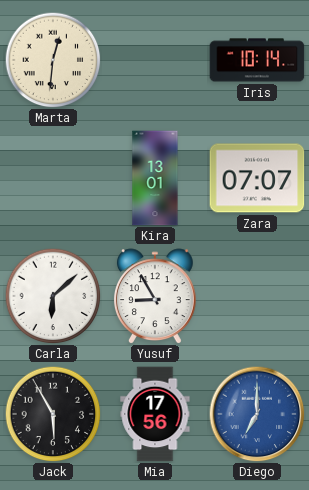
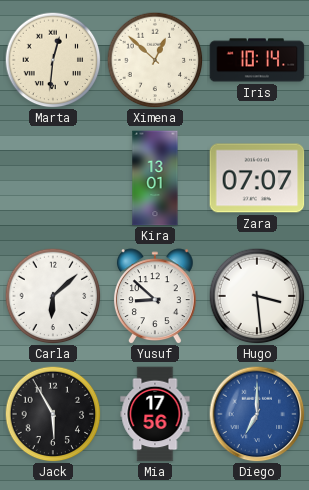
Ximena: none -> 12:52 (155, 60)
Yusuf: 8:55 -> 8:52 (155, 296)
Hugo: none -> 3:29 (257, 296)
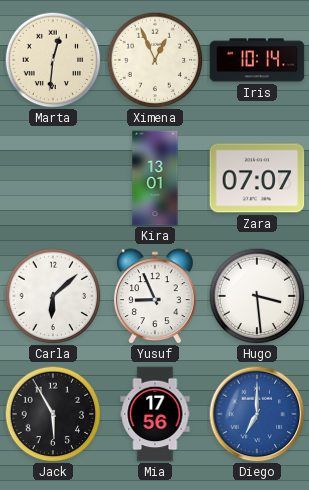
Ximena: 12:52 -> 12:56 (155, 60)
Yusuf: 8:52 -> 8:56 (155, 296)
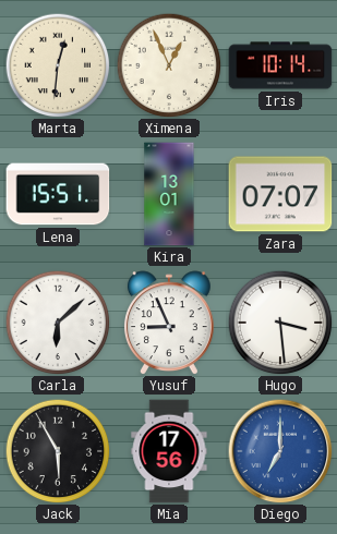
Lena: none -> 15:51 (58, 194)
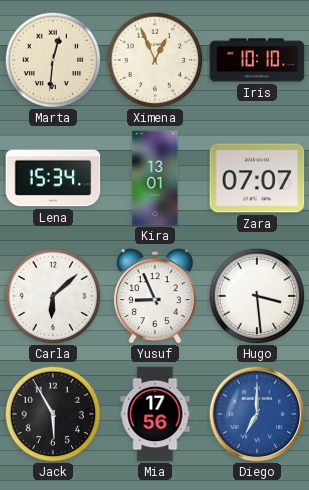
Iris: 10:14 -> 10:10 (257, 60)
Lena: 15:51 -> 15:34 (53, 178)
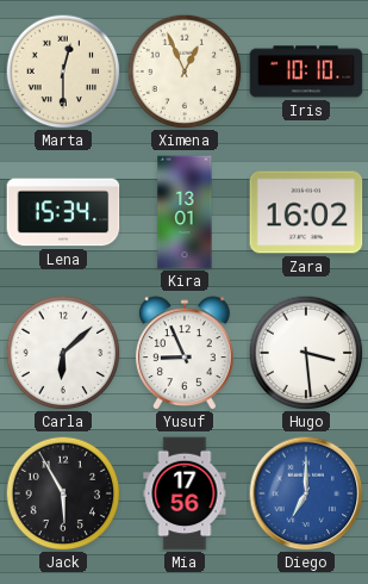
Marta: 12:31 -> 12:30 (63, 72)
Zara: 07:07 -> 16:02 (306, 212)
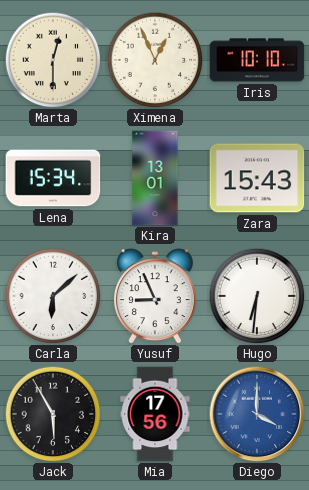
Zara: 16:02 -> 15:43 (257, 178)
Hugo: 3:29 -> 6:31 (257, 296)
Diego: 7:00 -> 4:00 (257, 414)
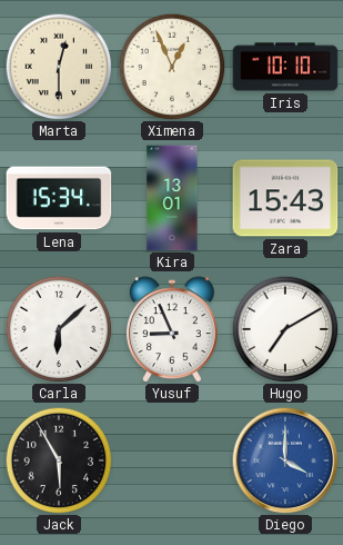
Hugo: 6:31 -> 7:10 (285, 329)
Mia: 17:56 -> none (155, 414)
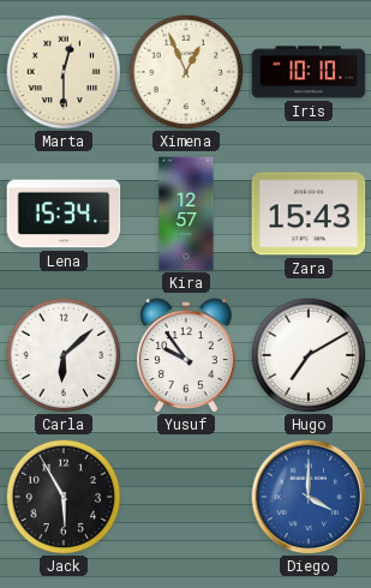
Kira: 13:01 -> 12:57 (186, 214)
Yusuf: 8:56 -> 9:54 (186, 355)
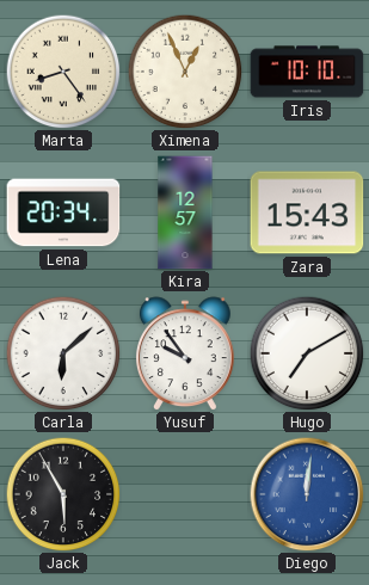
Marta: 12:30 -> 8:24 (63, 72)
Lena: 15:34 -> 20:34 (63, 213)
Diego: 4:00 -> 12:01 (307, 494)
